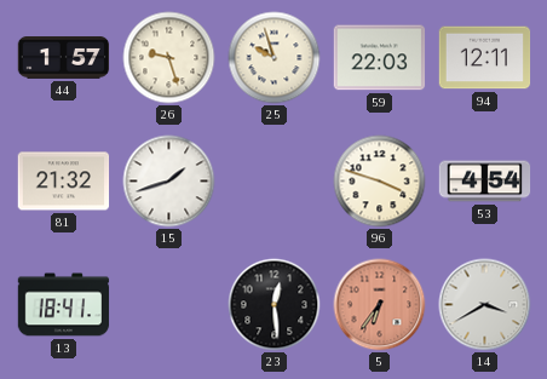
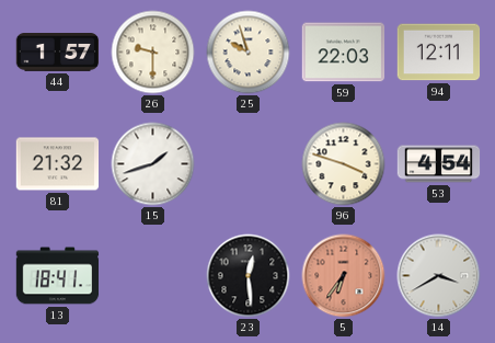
26: 9:27 -> 9:30 (153, 53)
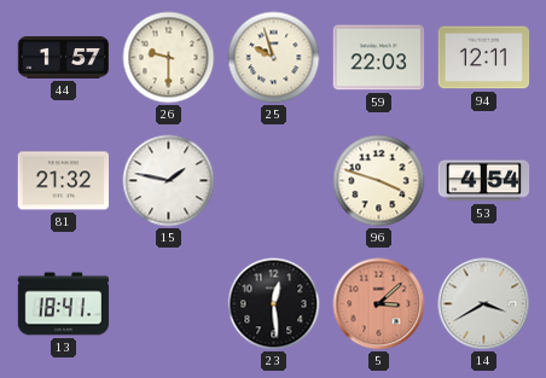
15: 1:42 -> 1:47 (169, 181)
5: 6:36 -> 3:08 (379, 304)
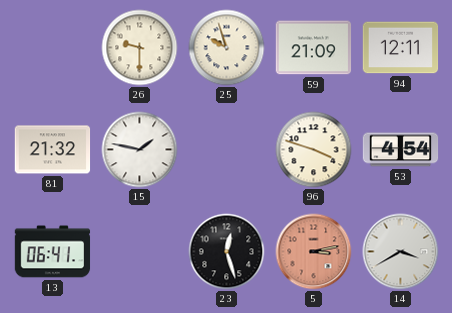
44: 1:57 -> none (64, 58)
59: 22:03 -> 21:09 (314, 48)
13: 18:41 -> 06:41 (53, 252)
23: 12:29 -> 12:27 (227, 252)
5: 3:08 -> 3:13 (314, 252)
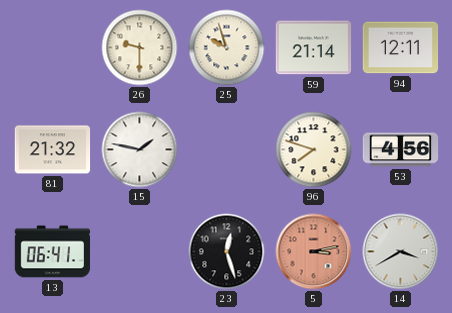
59: 21:09 -> 21:14 (314, 48)
96: 3:48 -> 7:48 (314, 150)
53: 4:54 -> 4:56 (401, 150)
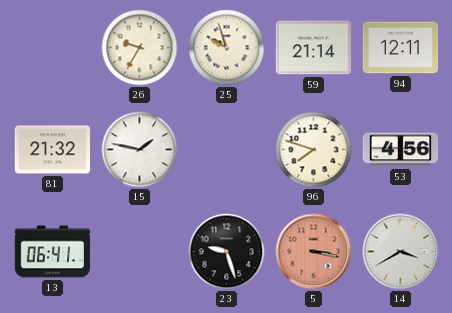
26: 9:30 -> 9:35 (140, 48)
23: 12:27 -> 9:27 (227, 252)
5: 3:13 -> 3:17 (314, 252)
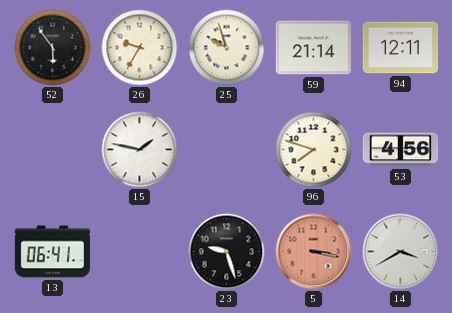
52: none -> 5:54 (53, 48)
81: 21:32 -> none (53, 150)
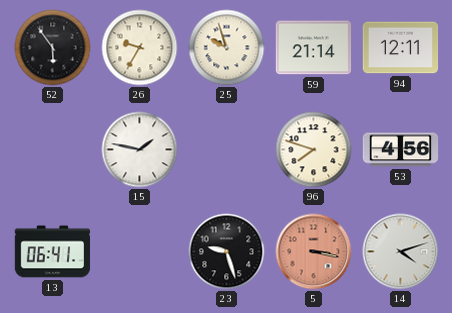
14: 3:40 -> 4:12 (401, 252)
